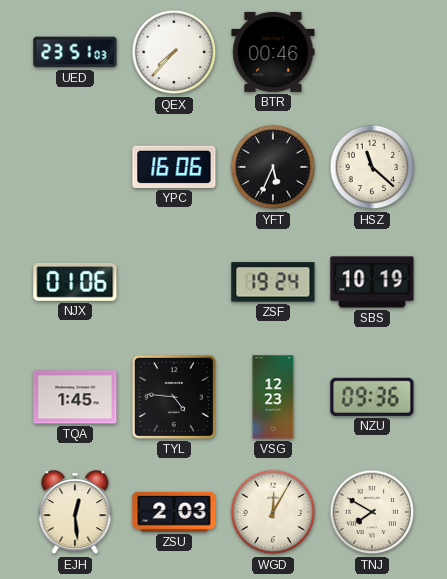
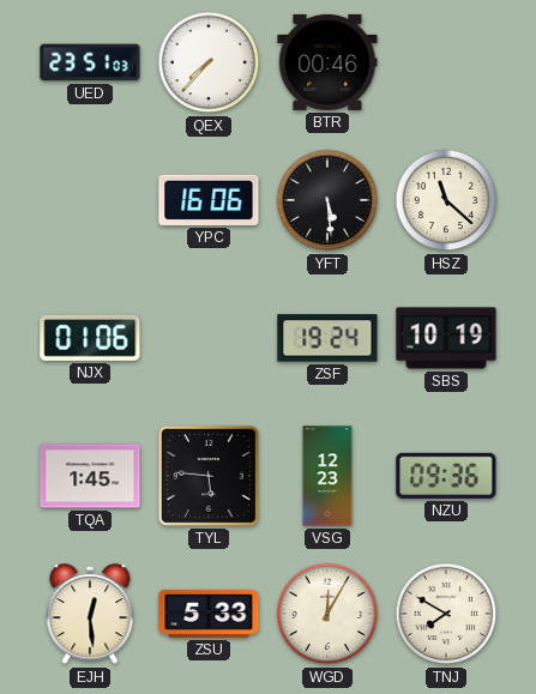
YFT: 5:34 -> 5:29 (327, 200)
TYL: 4:46 -> 5:46 (209, 476)
ZSU: 2:03 -> 5:33 (209, 614)
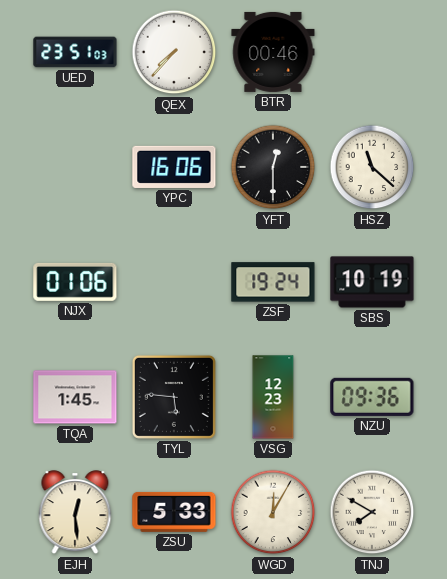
YFT: 5:29 -> 12:30 (273, 167)
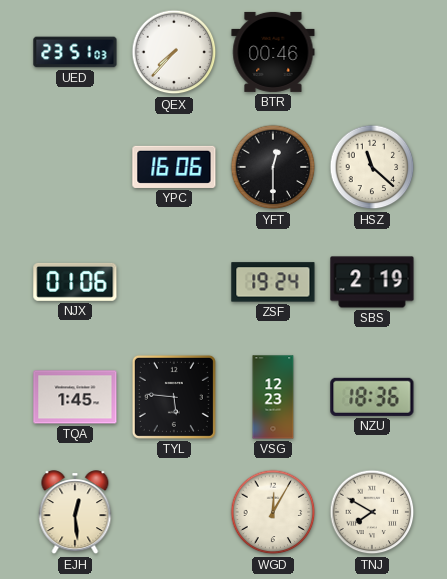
SBS: 10:19 -> 2:19 (372, 282)
NZU: 09:36 -> 18:36 (372, 397)
ZSU: 5:33 -> none (174, 512)
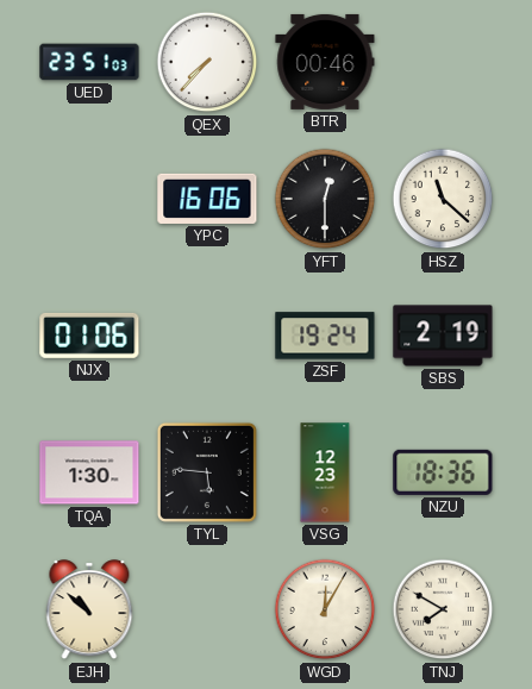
TQA: 1:45 -> 1:30 (89, 472)
EJH: 12:29 -> 10:52 (89, 610)
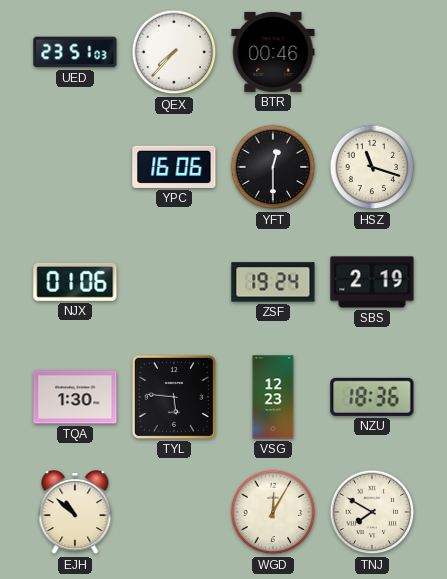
HSZ: 11:22 -> 11:18 (372, 167)
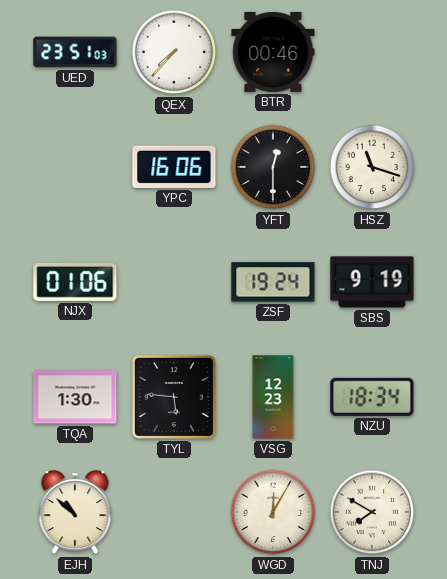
SBS: 2:19 -> 9:19 (372, 282)
NZU: 18:36 -> 18:34 (372, 397)
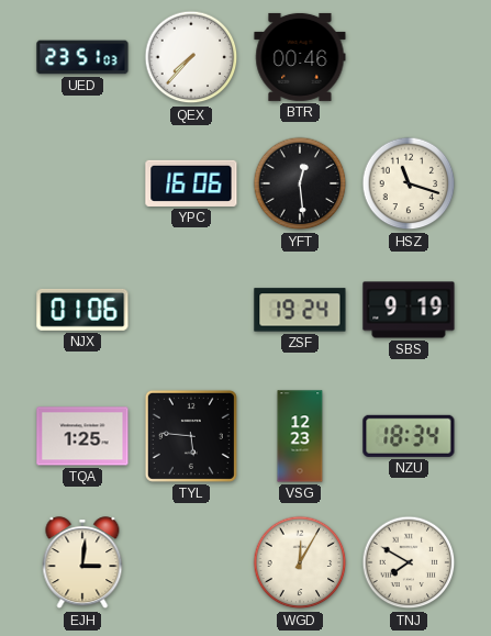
YFT: 12:30 -> 12:29 (300, 183)
TQA: 1:30 -> 1:25 (82, 436)
EJH: 10:52 -> 3:01 (82, 564)
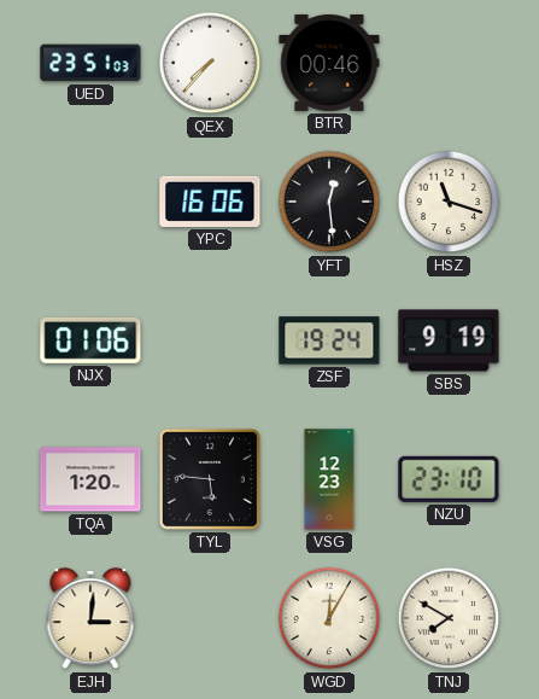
TQA: 1:25 -> 1:20 (90, 479)
NZU: 18:34 -> 23:10 (449, 479)
